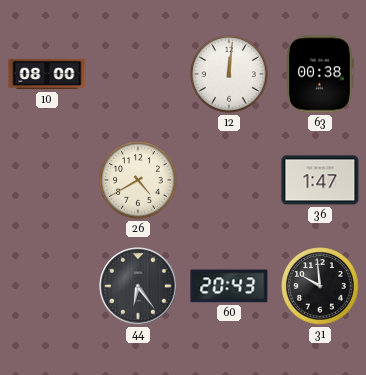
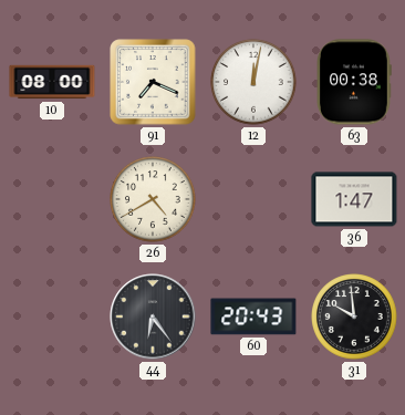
91: none -> 7:19 (153, 82)
12: 12:01 -> 12:02 (253, 82)
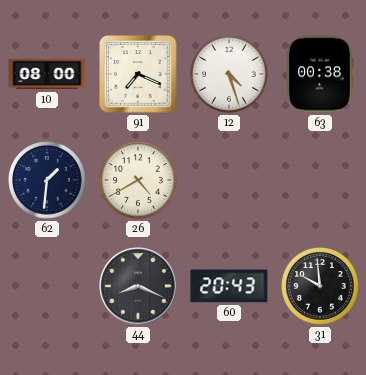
12: 12:02 -> 4:27 (229, 74)
62: none -> 1:31 (47, 180)
36: 1:47 -> none (354, 199)
44: 6:24 -> 8:19 (138, 286)
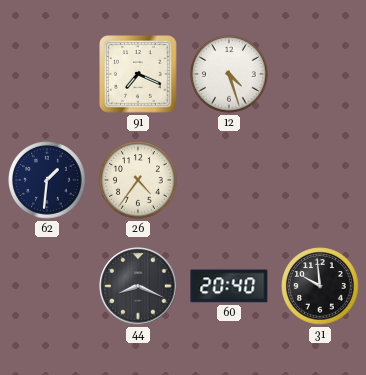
10: 08:00 -> none (47, 74)
63: 00:38 -> none (321, 74)
26: 4:40 -> 4:36 (138, 180)
60: 20:43 -> 20:40 (229, 286)
